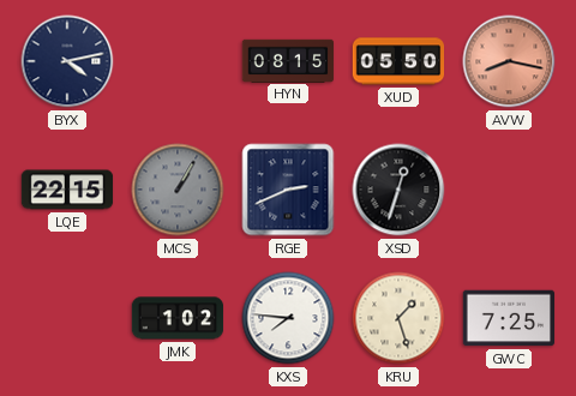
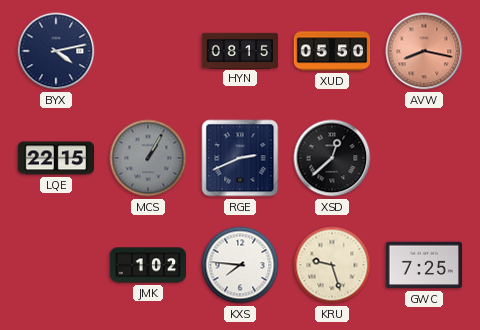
XSD: 12:33 -> 12:38 (332, 158)
KRU: 1:27 -> 9:27 (332, 265)
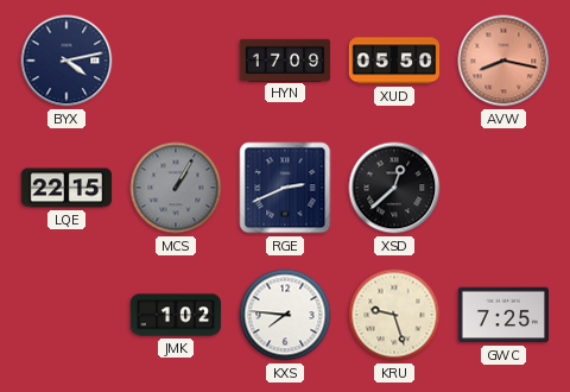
HYN: 08:15 -> 17:09 (285, 59)
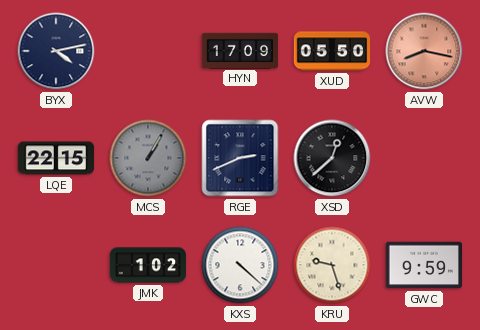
KXS: 7:46 -> 4:22 (240, 265)
GWC: 7:25 -> 9:59 (424, 265)
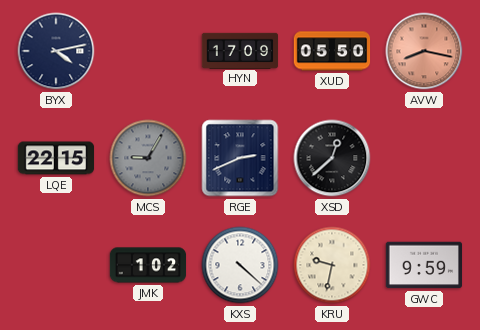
MCS: 1:05 -> 9:05 (148, 158)
KRU: 9:27 -> 9:32 (332, 265)
